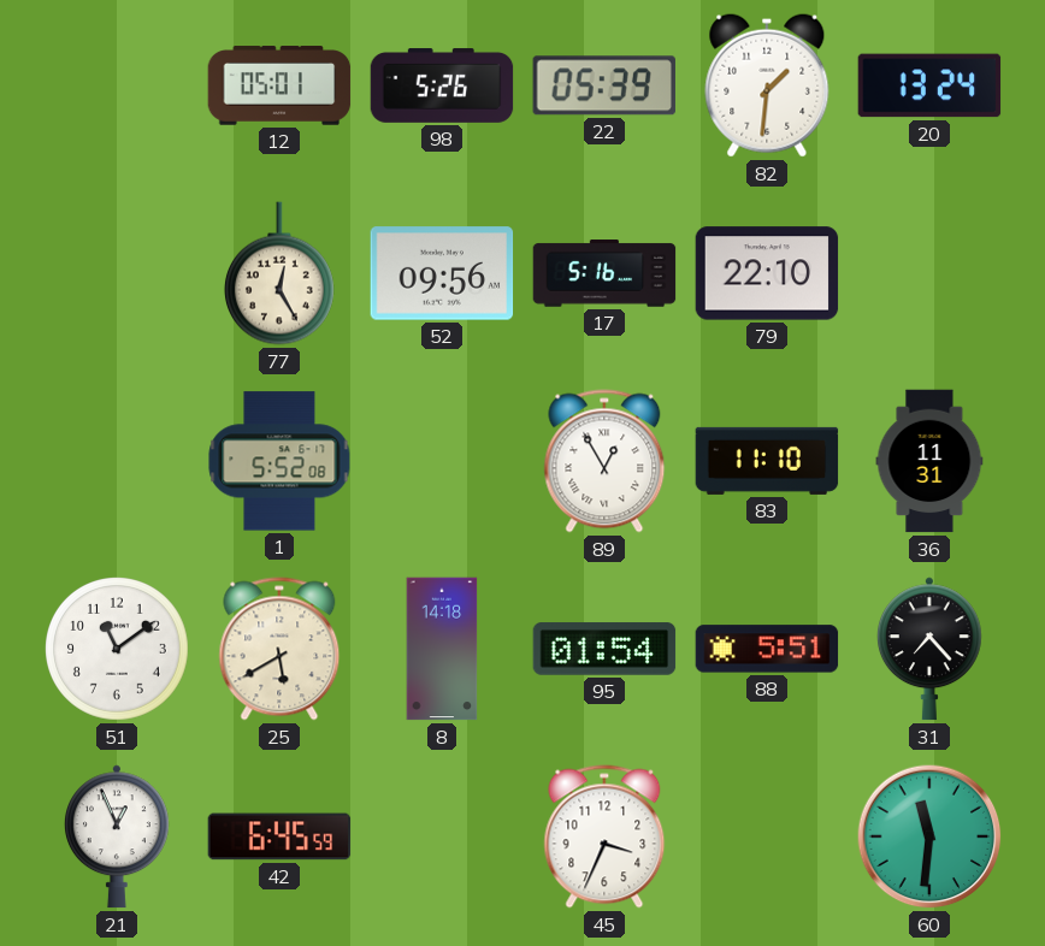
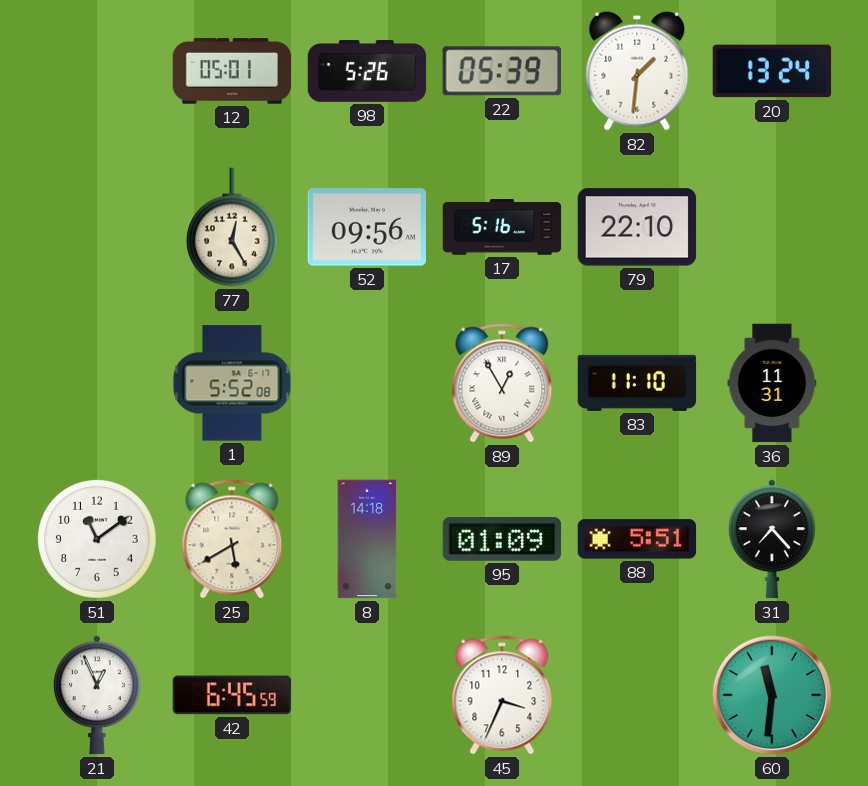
95: 01:54 -> 01:09 (502, 539)
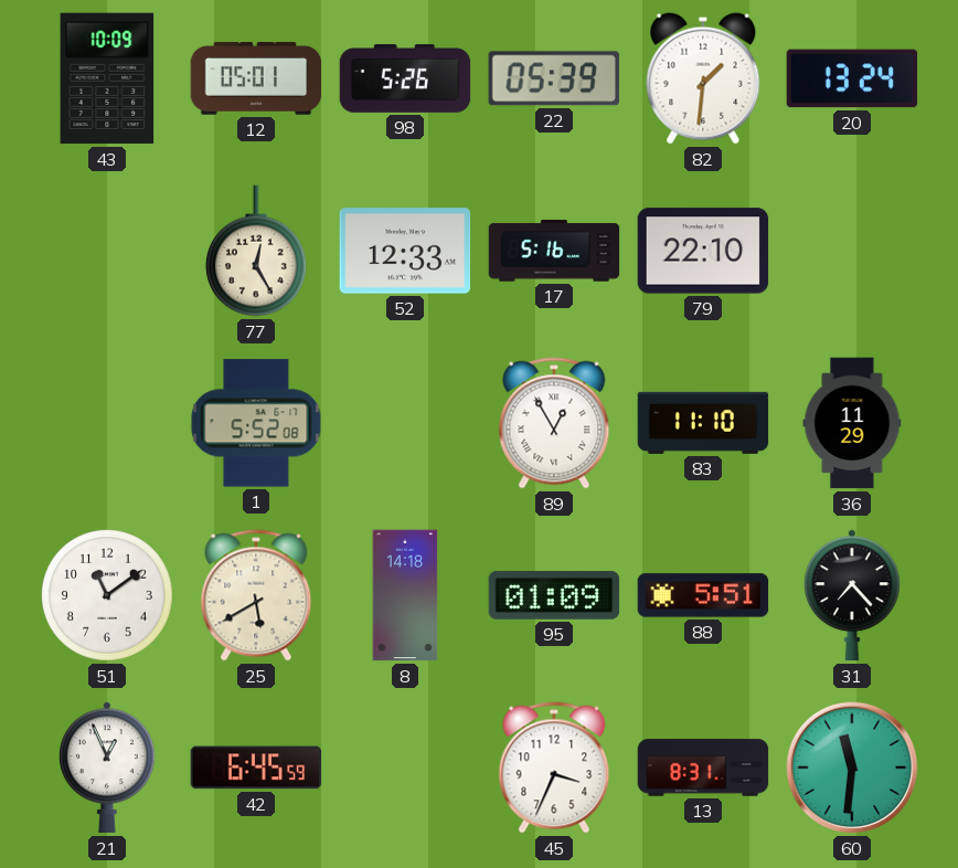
43: none -> 10:09 (107, 78)
52: 09:56 -> 12:33 (405, 251)
36: 11:31 -> 11:29 (852, 423)
13: none -> 8:31 (703, 768)
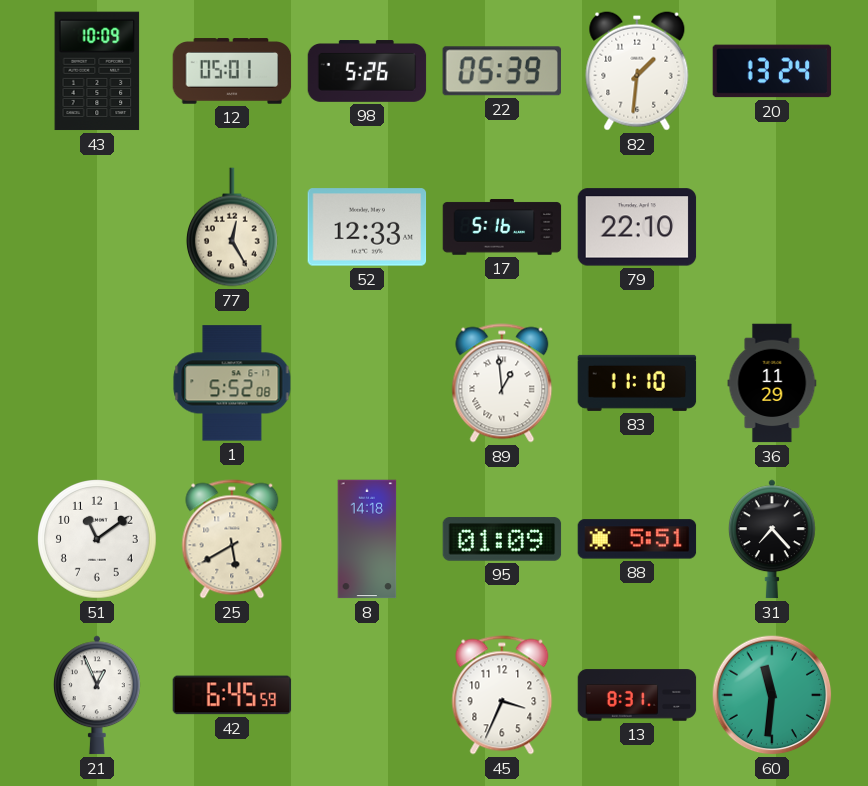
89: 12:55 -> 12:59 (502, 383)
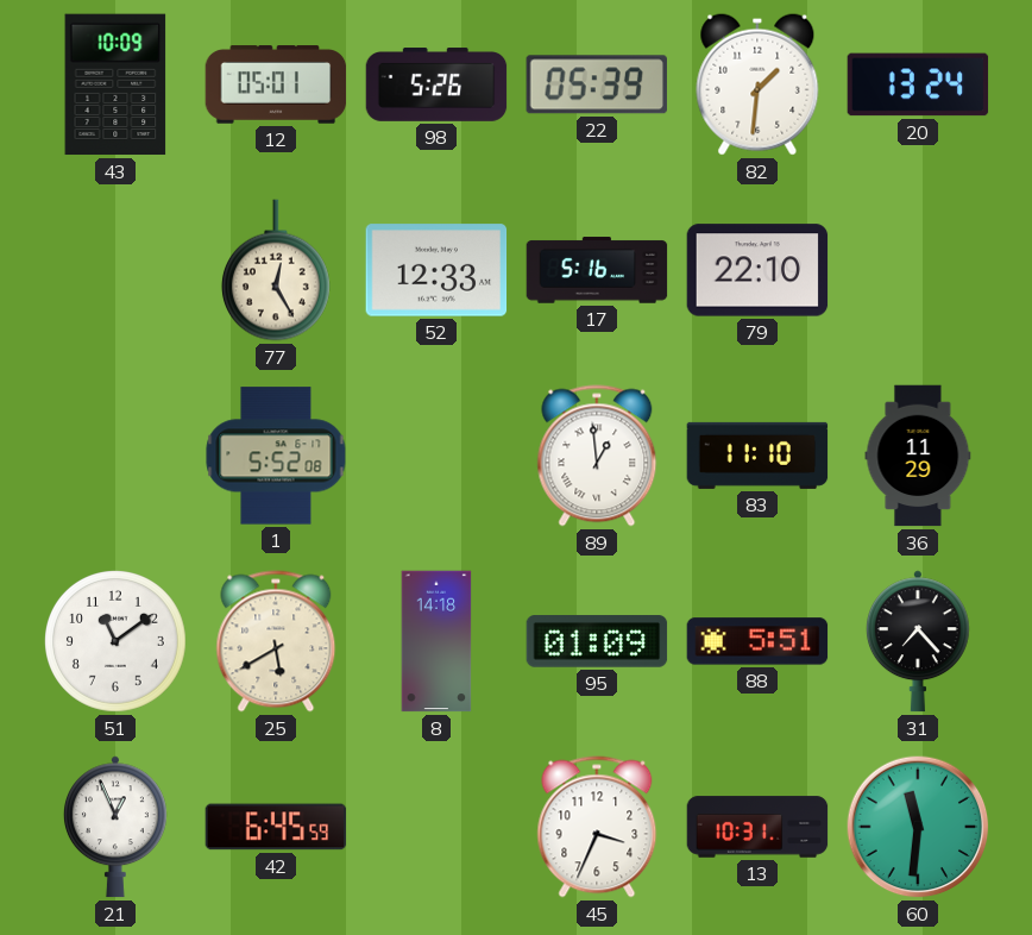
13: 8:31 -> 10:31 (757, 827)
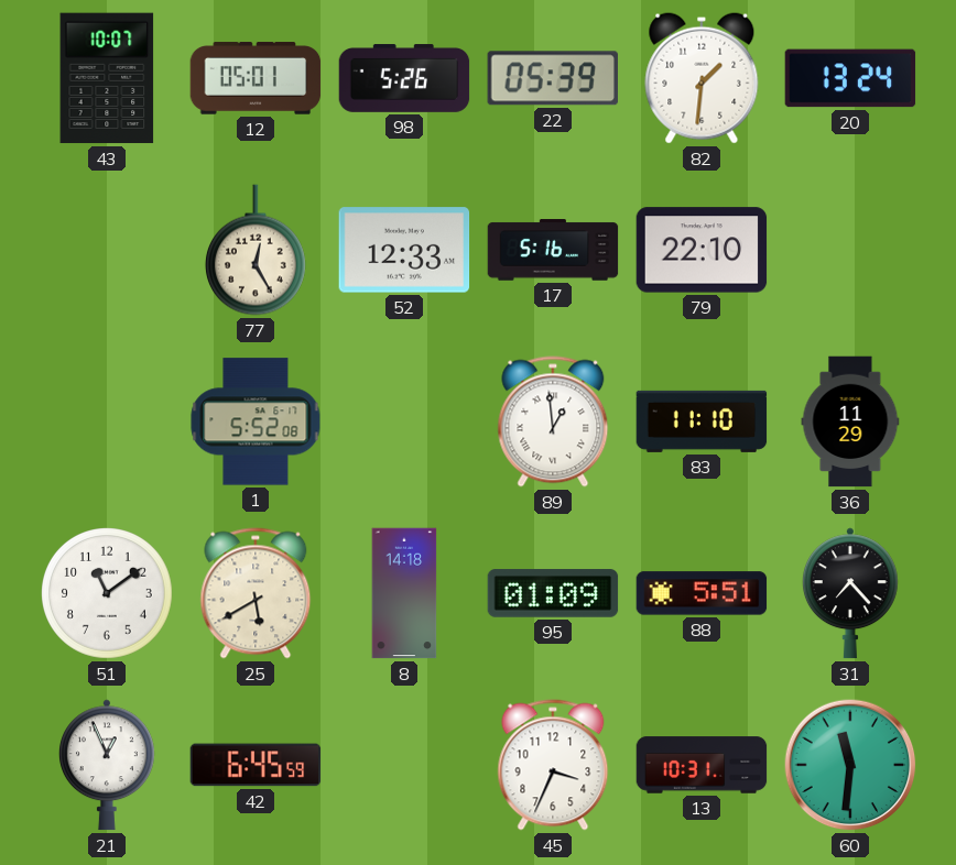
43: 10:09 -> 10:07 (107, 78)
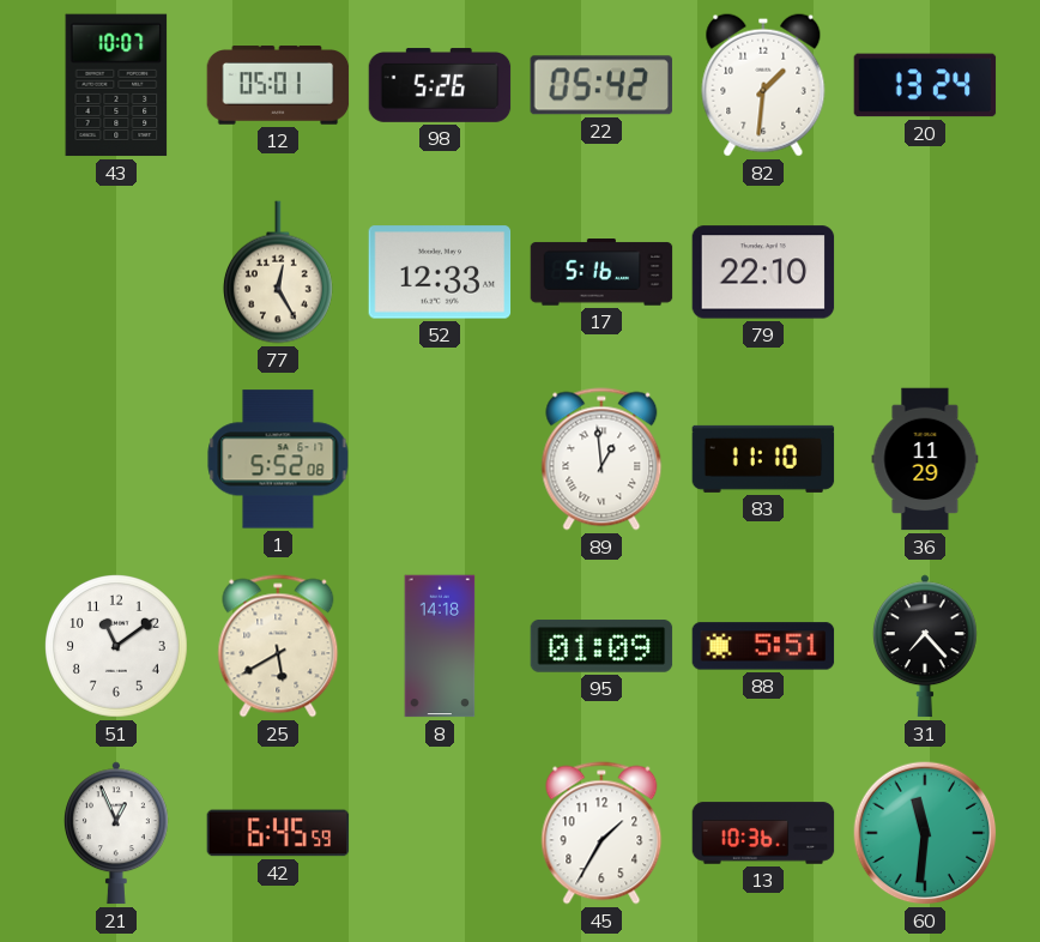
22: 05:39 -> 05:42 (601, 85)
45: 3:34 -> 1:35 (601, 833)
13: 10:31 -> 10:36 (763, 833)
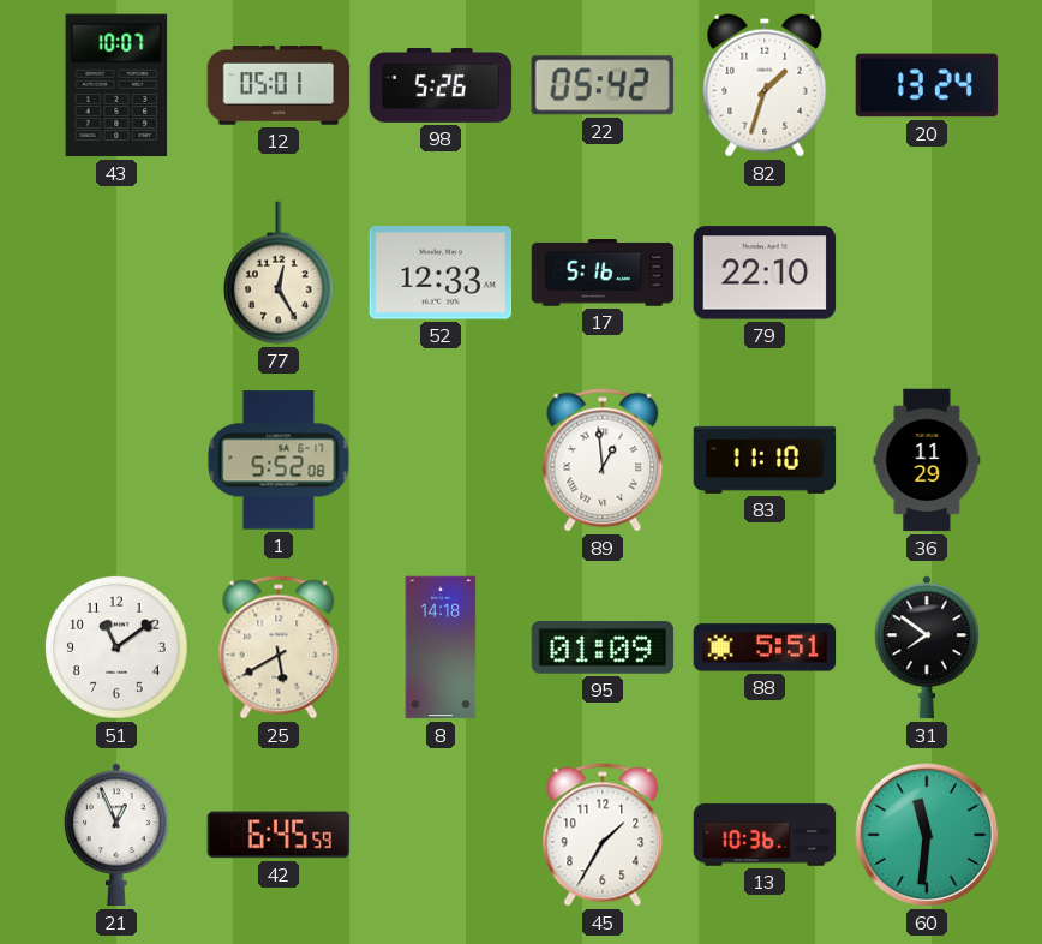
82: 1:31 -> 1:33 (765, 85)
31: 7:23 -> 7:51 (927, 647)
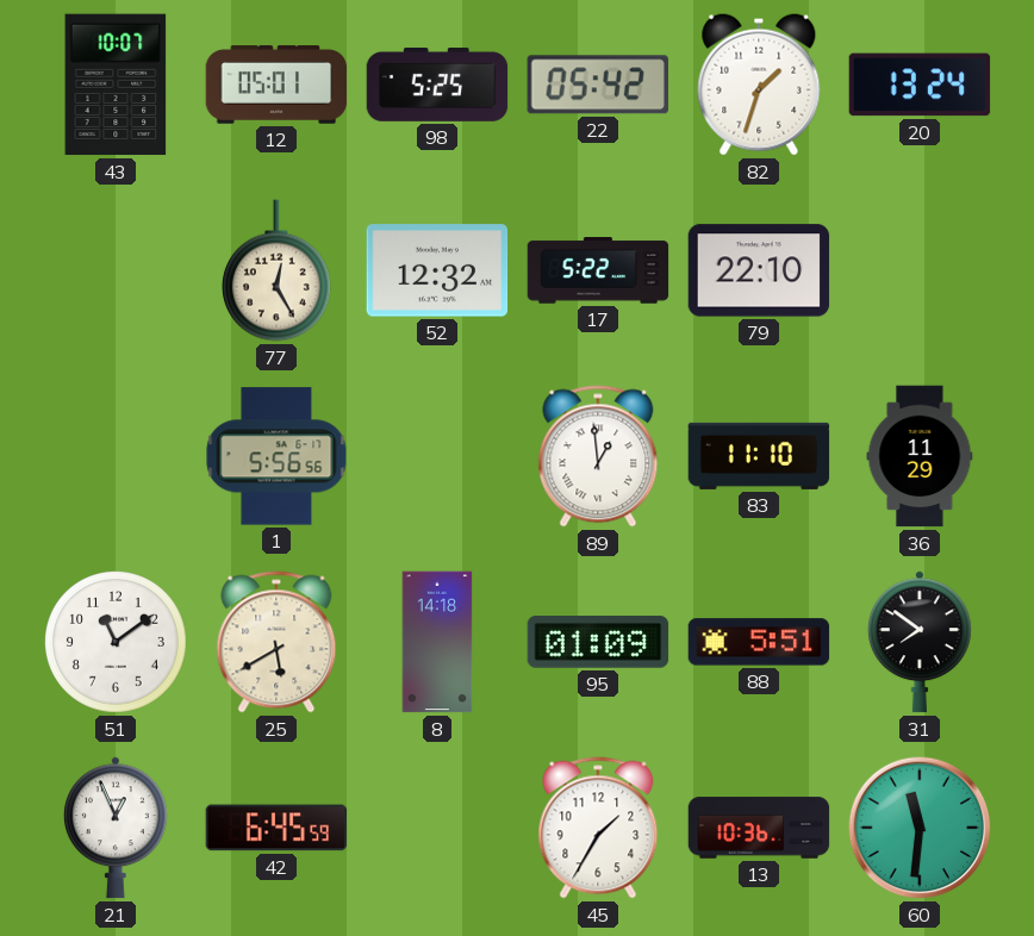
98: 5:26 -> 5:25 (437, 85)
52: 12:33 -> 12:32 (437, 270)
17: 5:16 -> 5:22 (598, 270)
1: 5:52 -> 5:56 (276, 456)
